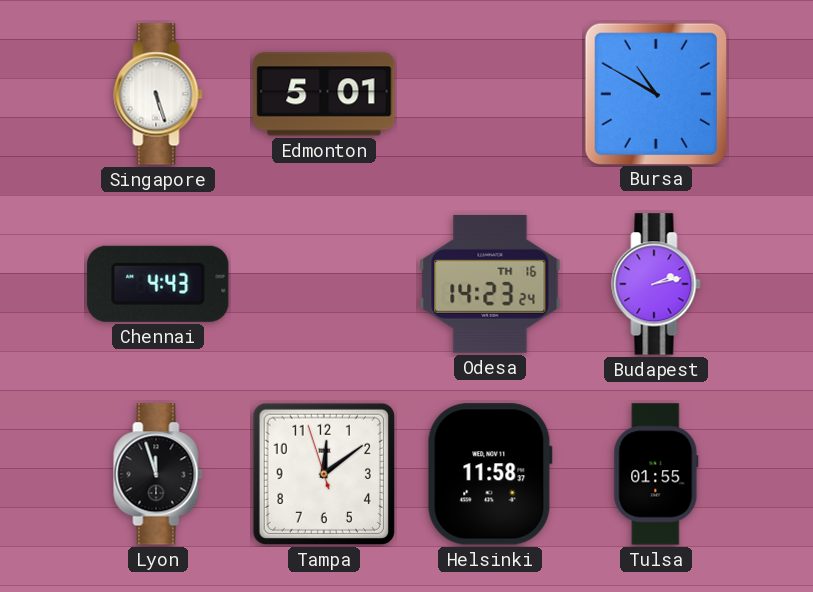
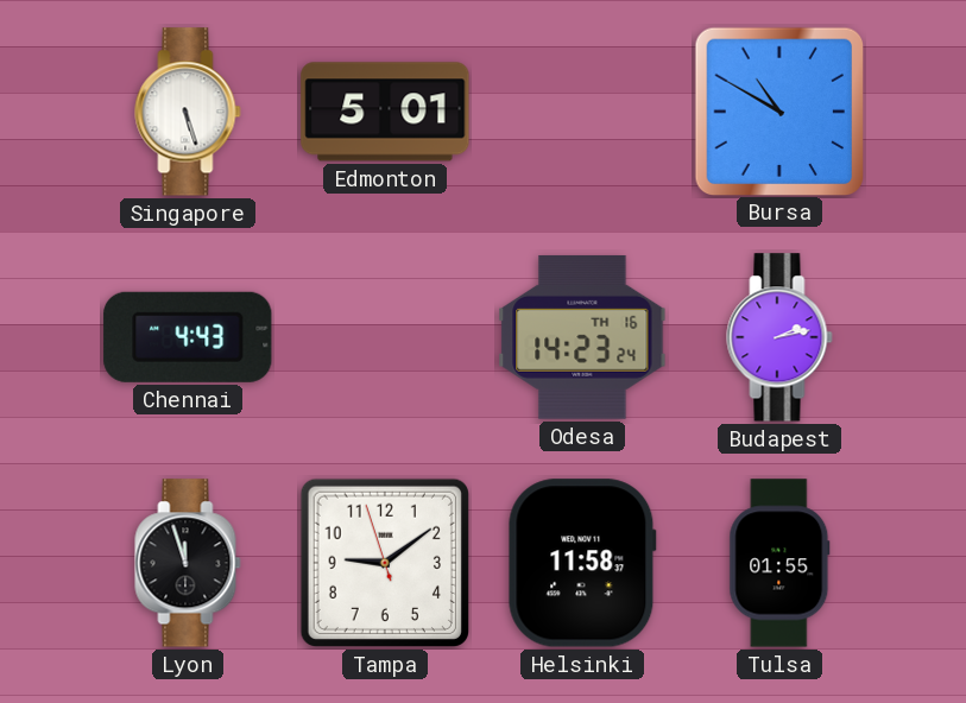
Tampa: 12:08 -> 9:08 (385, 563)
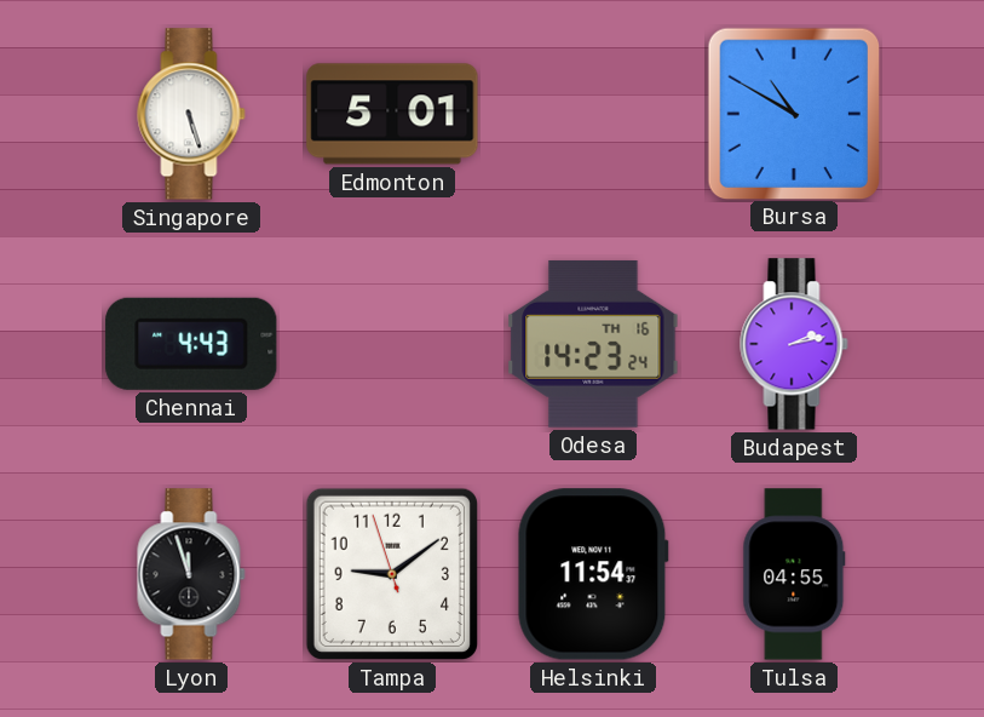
Helsinki: 11:58 -> 11:54 (593, 574)
Tulsa: 01:55 -> 04:55 (794, 574)
